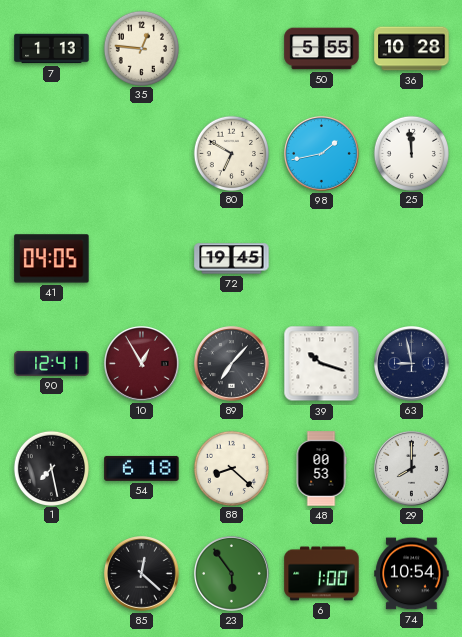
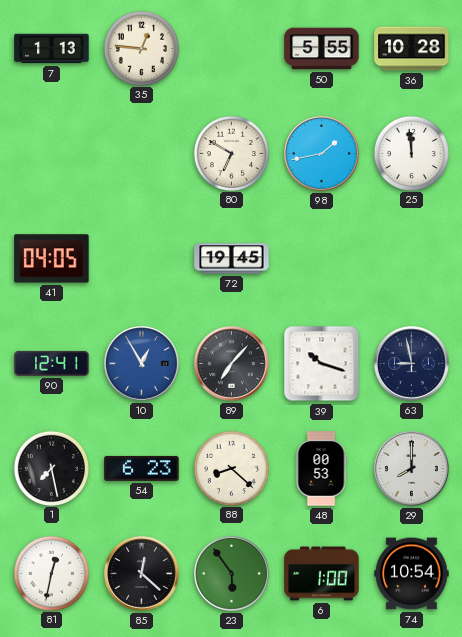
10 dial: burgundy -> blue (142, 364)
54: 6:18 -> 6:23 (142, 468)
81: none -> 12:32 (51, 573)
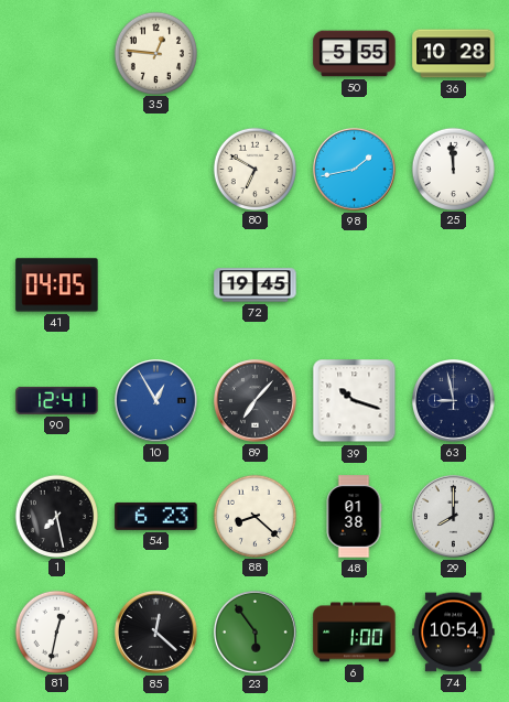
7: 1:13 -> none (52, 49)
48: 00:53 -> 01:38 (354, 517)
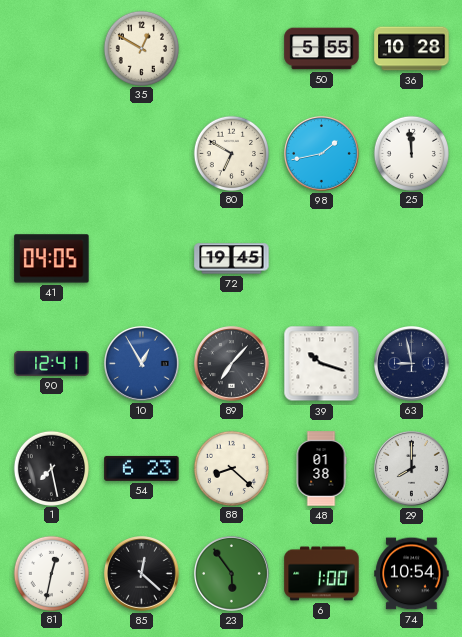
35: 12:46 -> 12:50 (141, 48)
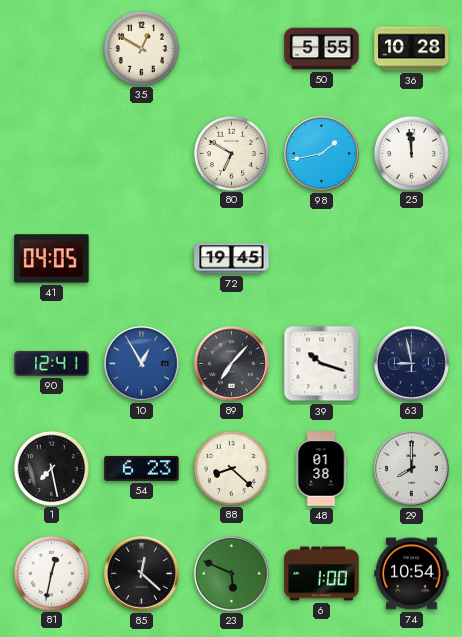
23: 5:54 -> 5:49 (232, 574)
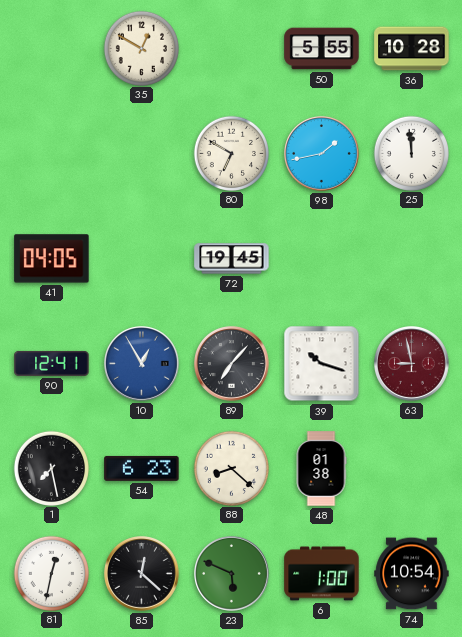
63 dial: navy -> burgundy (412, 364)
29: 8:00 -> none (412, 469)
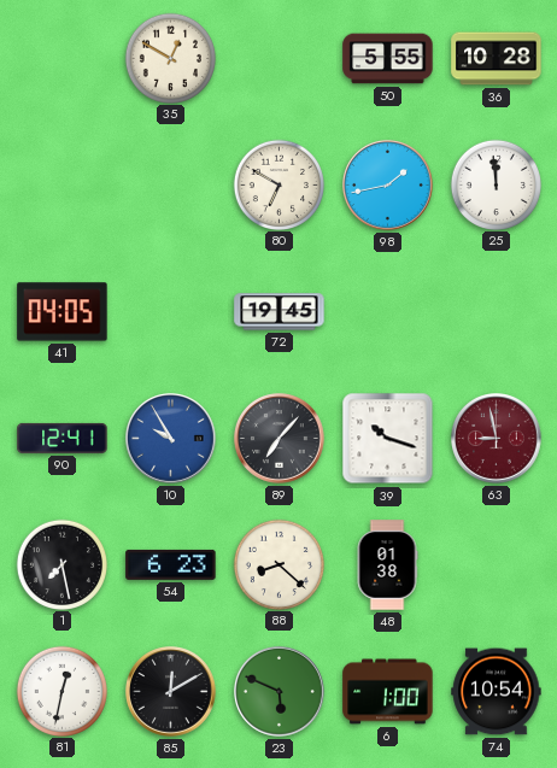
10: 12:55 -> 9:55 (171, 439)
85: 12:22 -> 12:10 (171, 692)
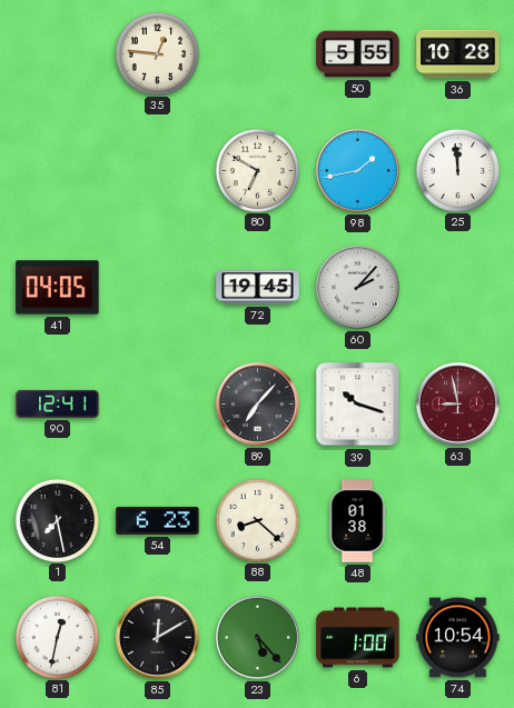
35: 12:50 -> 12:46 (157, 53)
60: none -> 2:07 (358, 288)
10: 9:55 -> none (171, 439)
23: 5:49 -> 5:23 (258, 638)
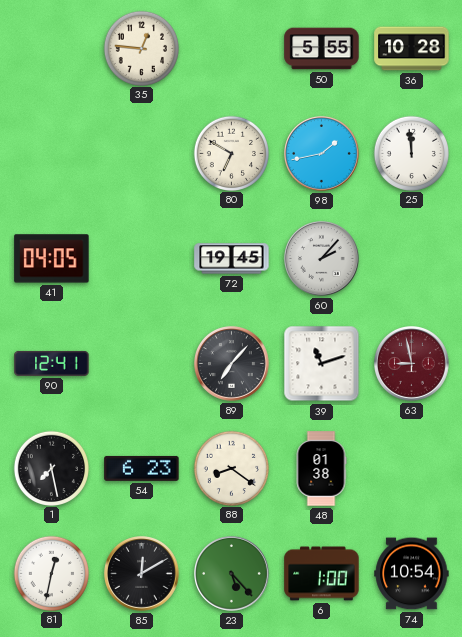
39: 10:18 -> 11:12 (322, 364)
88: 8:22 -> 8:21 (231, 468)
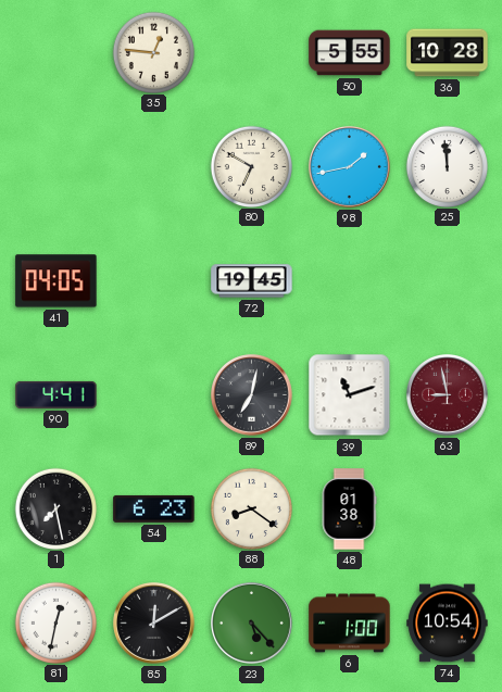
60: 2:07 -> none (322, 259)
90: 12:41 -> 4:41 (57, 394)
89: 7:07 -> 7:02 (252, 395)
